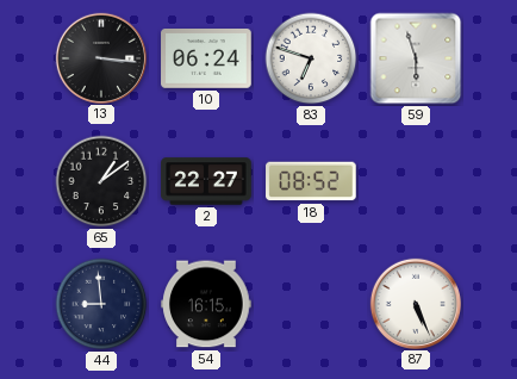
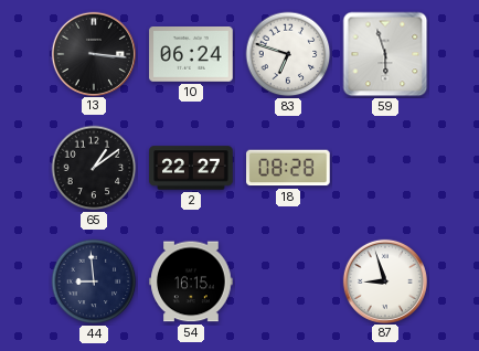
18: 08:52 -> 08:28 (288, 168)
87: 5:26 -> 8:57 (384, 280)
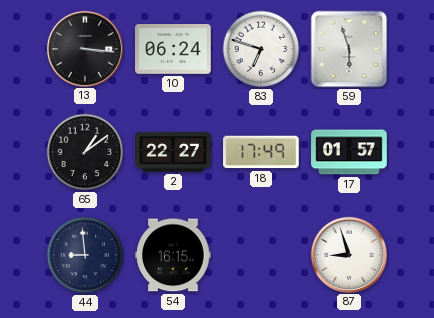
18: 08:28 -> 17:49 (261, 152)
17: none -> 01:57 (349, 152)
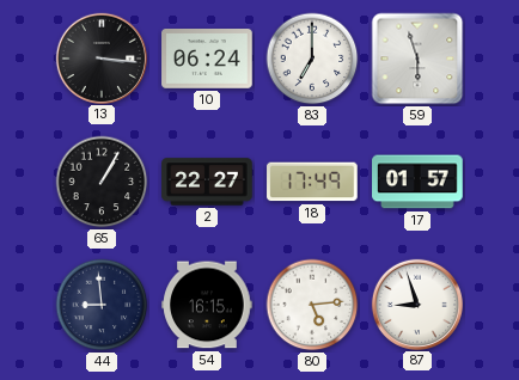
83: 6:48 -> 7:00 (312, 59)
65: 1:09 -> 1:05 (102, 182)
80: none -> 5:14 (312, 305)
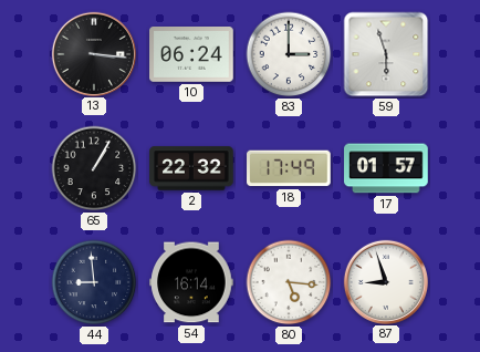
83: 7:00 -> 3:00 (289, 54)
2: 22:27 -> 22:32 (191, 168)
54: 16:15 -> 16:14 (191, 282)
80: 5:14 -> 5:16 (289, 282)
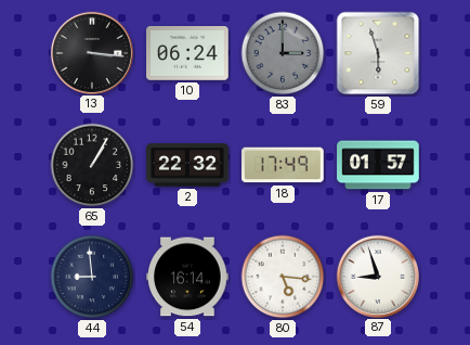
83 dial: white -> grey (283, 53)
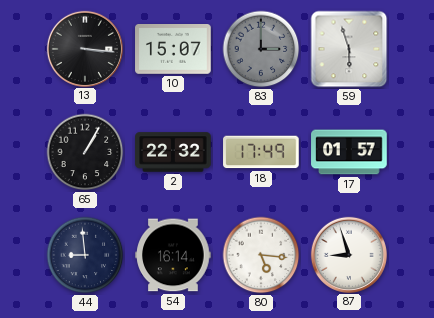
10: 06:24 -> 15:07 (173, 50)
